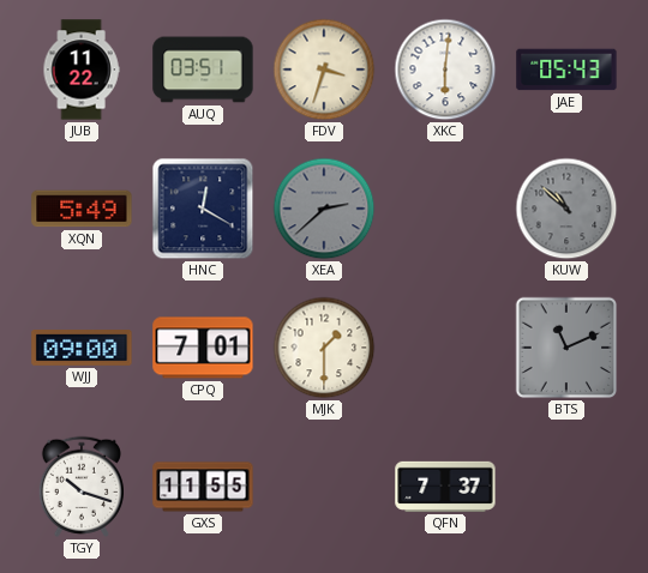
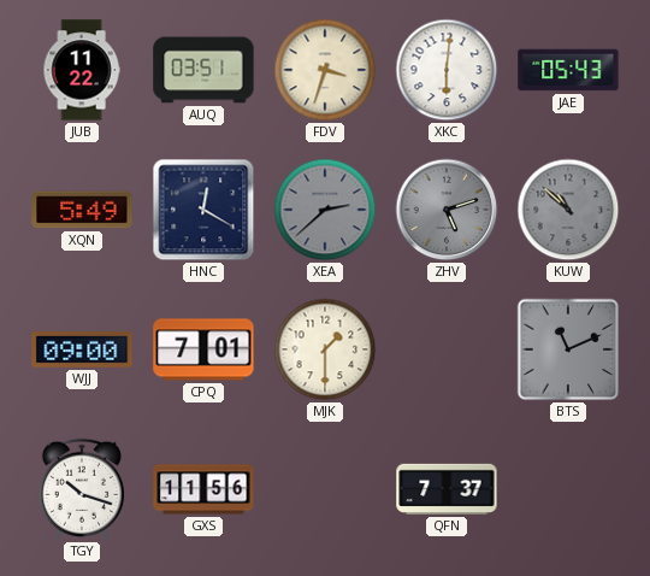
ZHV: none -> 5:12 (447, 210)
GXS: 11:55 -> 11:56 (203, 489)
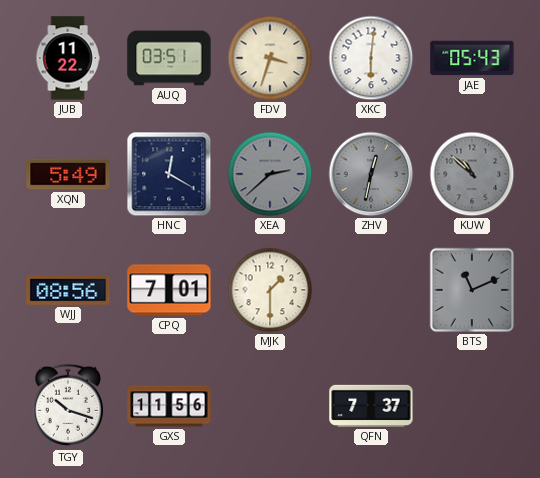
ZHV: 5:12 -> 12:32 (371, 174)
WJJ: 09:00 -> 08:56 (68, 291)
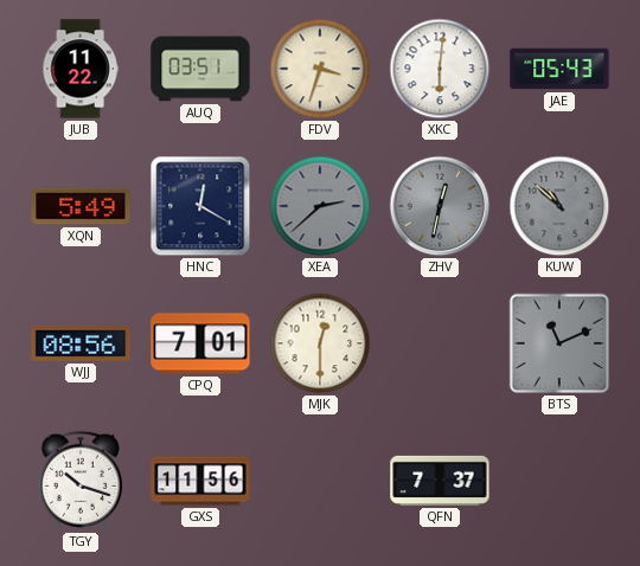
MJK: 1:30 -> 12:30 (320, 343)
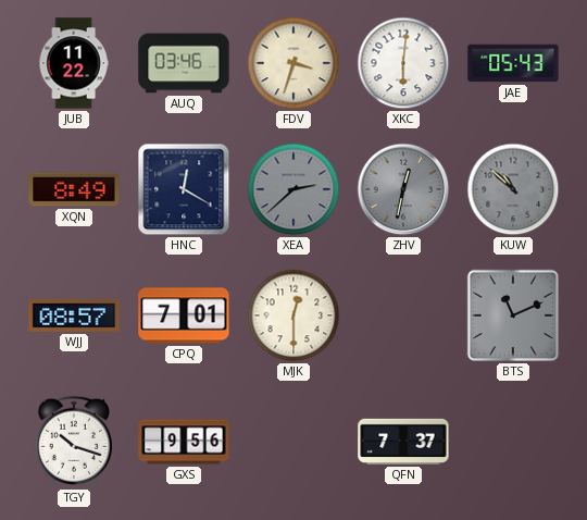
AUQ: 03:51 -> 03:46 (184, 63)
XQN: 5:49 -> 8:49 (74, 189)
WJJ: 08:56 -> 08:57 (74, 317)
GXS: 11:56 -> 9:56 (184, 442)
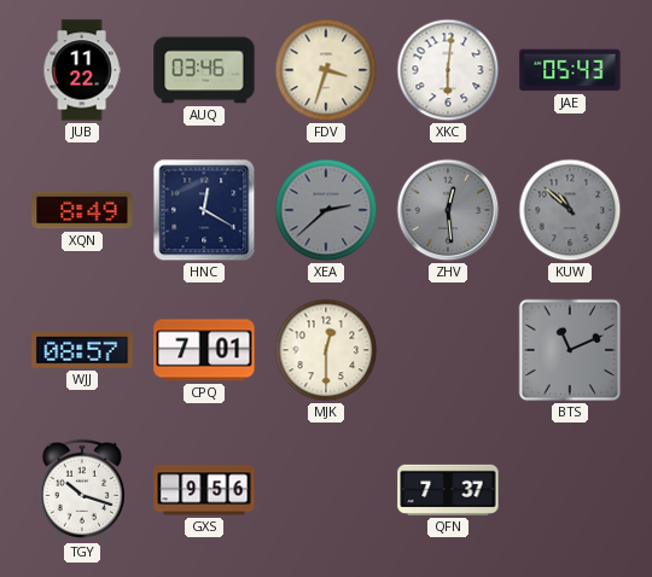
ZHV: 12:32 -> 12:29 (448, 210)
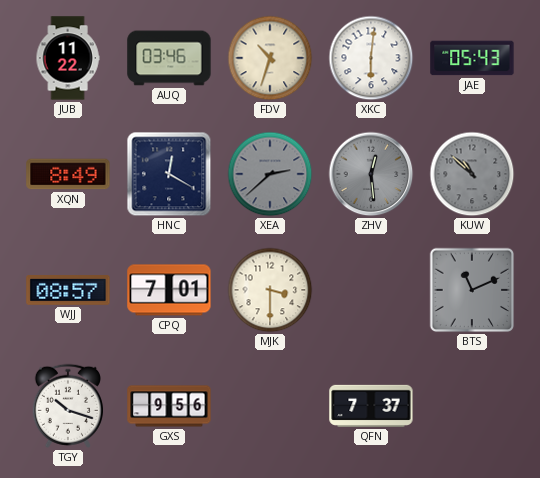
FDV: 3:33 -> 10:33 (270, 58)
MJK: 12:30 -> 3:30 (270, 290)
